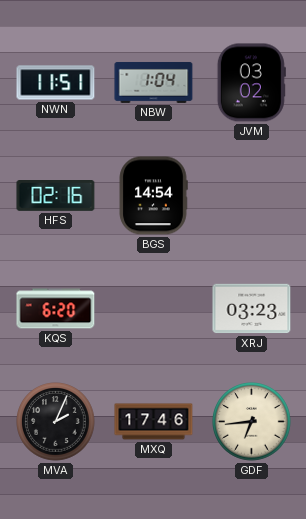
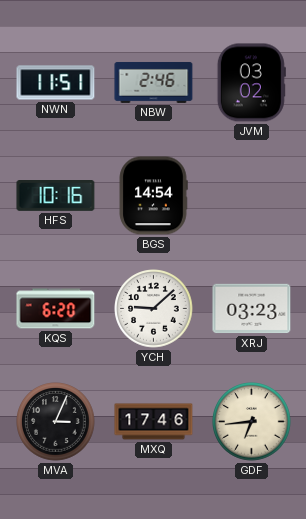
NBW: 1:04 -> 2:46 (154, 82)
HFS: 02:16 -> 10:16 (56, 196)
YCH: none -> 9:08 (154, 309)
MVA: 2:04 -> 3:04 (56, 422)
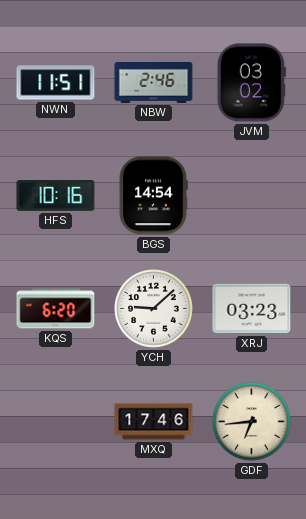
MVA: 3:04 -> none (56, 422)
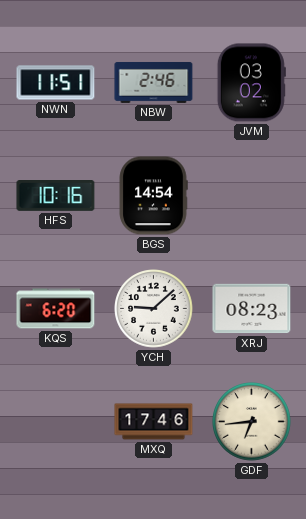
XRJ: 03:23 -> 08:23 (252, 309)
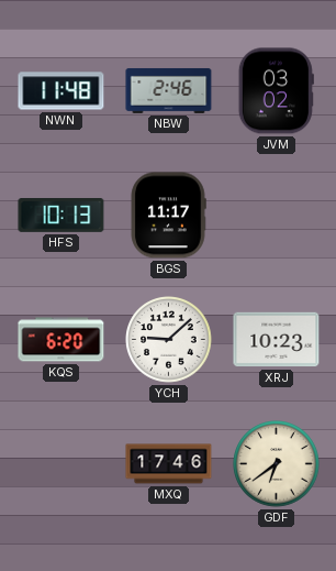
NWN: 11:51 -> 11:48 (61, 91)
HFS: 10:16 -> 10:13 (61, 216)
BGS: 14:54 -> 11:17 (168, 216)
XRJ: 08:23 -> 10:23 (277, 340)
GDF: 6:44 -> 6:39 (277, 464)
